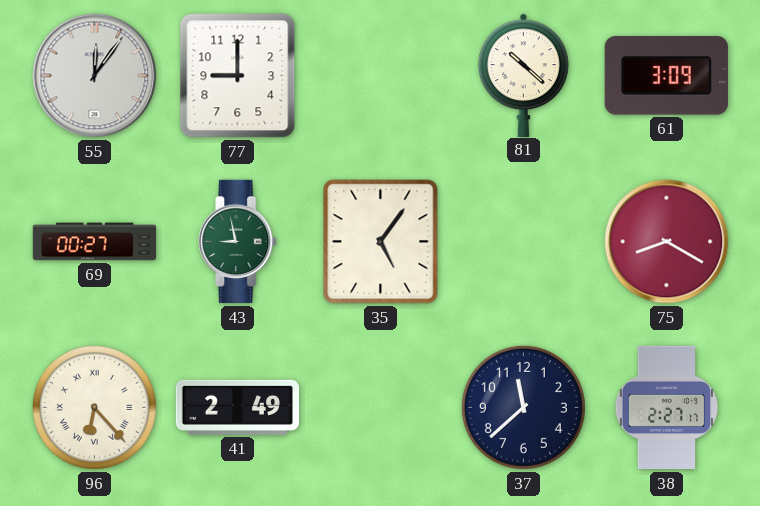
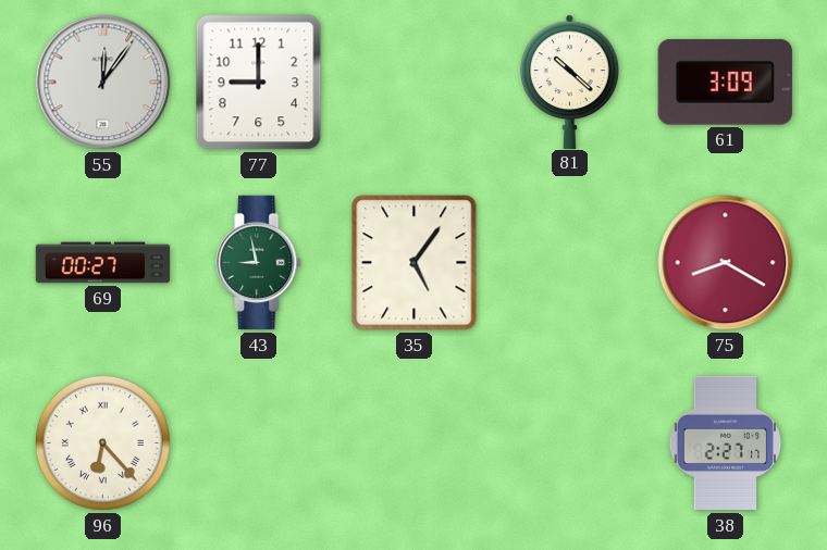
41: 2:49 -> none (238, 407)
37: 11:38 -> none (523, 407)
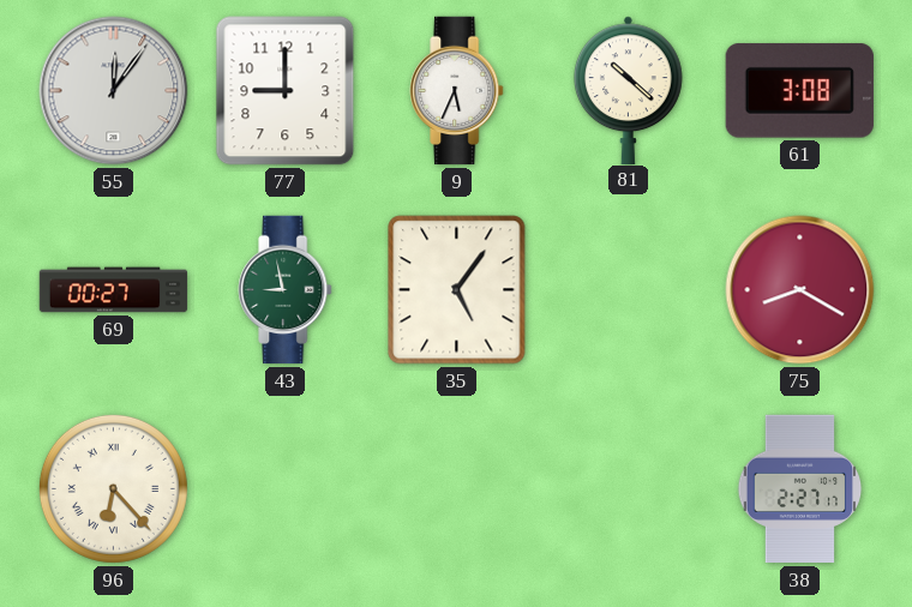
9: none -> 5:34 (457, 91)
61: 3:09 -> 3:08 (799, 91)
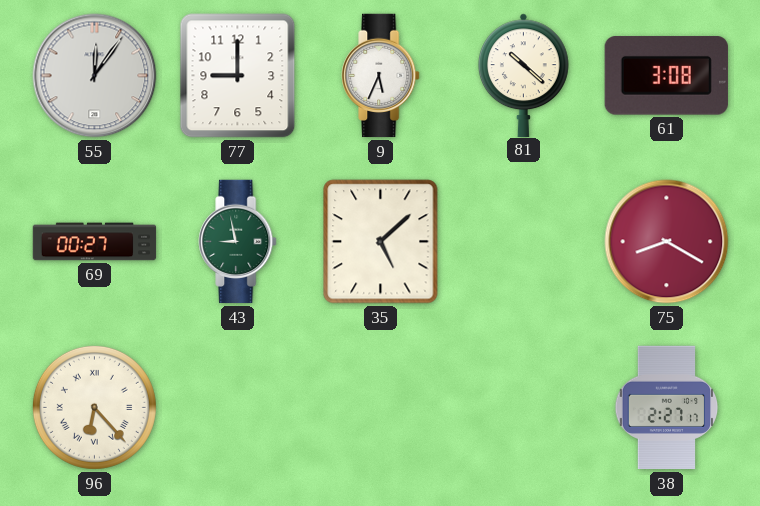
35: 5:06 -> 5:08 (381, 242)
